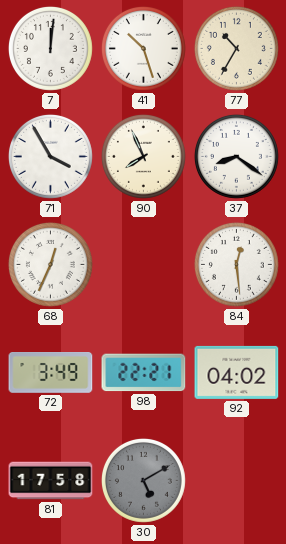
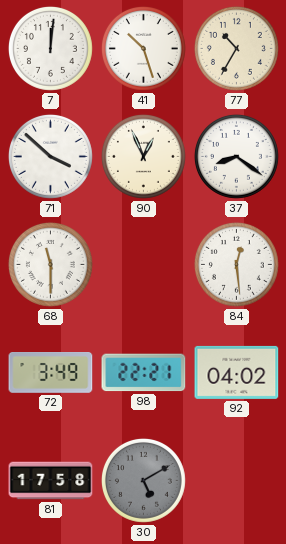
71: 3:55 -> 3:52 (50, 156)
90: 7:56 -> 12:56 (143, 156)
68: 12:34 -> 11:30 (50, 264)
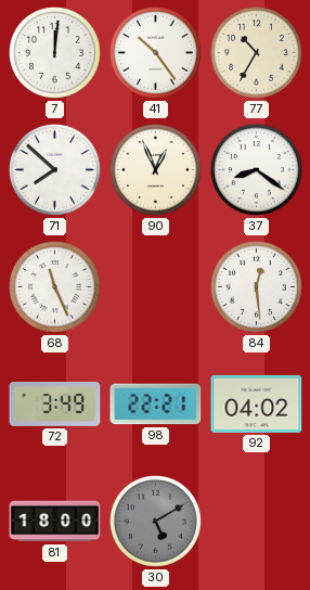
41: 10:27 -> 10:24 (155, 52)
71: 3:52 -> 7:52 (54, 169)
68: 11:30 -> 11:26 (54, 286)
81: 17:58 -> 18:00 (55, 522)
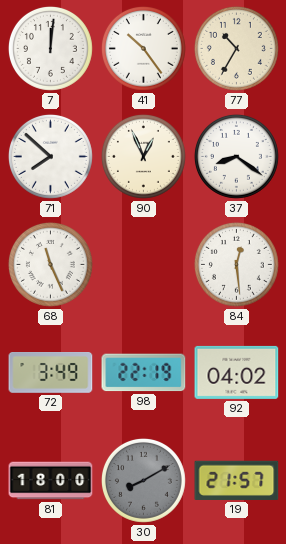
98: 22:21 -> 22:19 (144, 373)
30: 5:10 -> 8:10 (143, 480)
19: none -> 21:57 (237, 480)
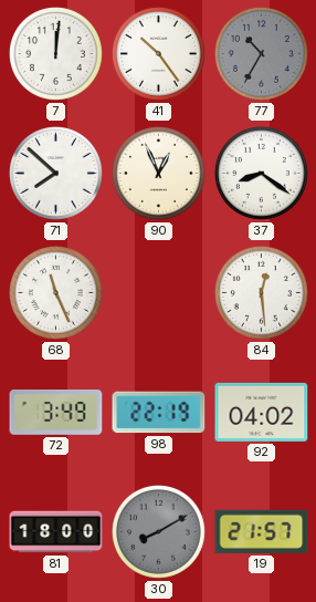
77 dial: cream -> grey (261, 53)
